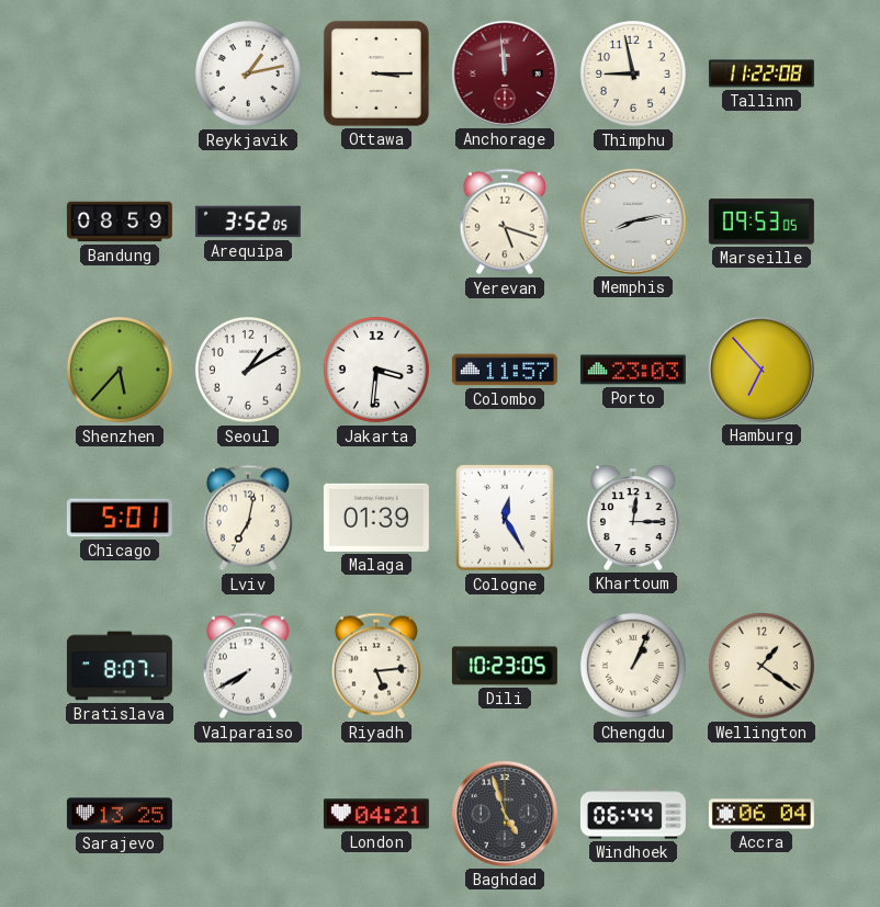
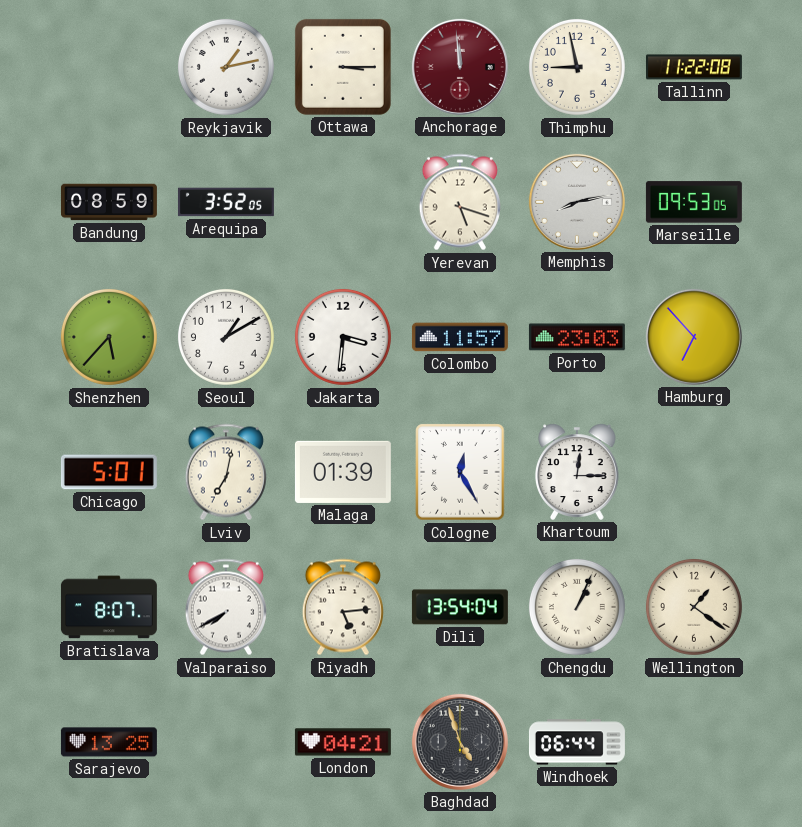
Dili: 10:23 -> 13:54 (460, 607)
Accra: 06:04 -> none (761, 814)
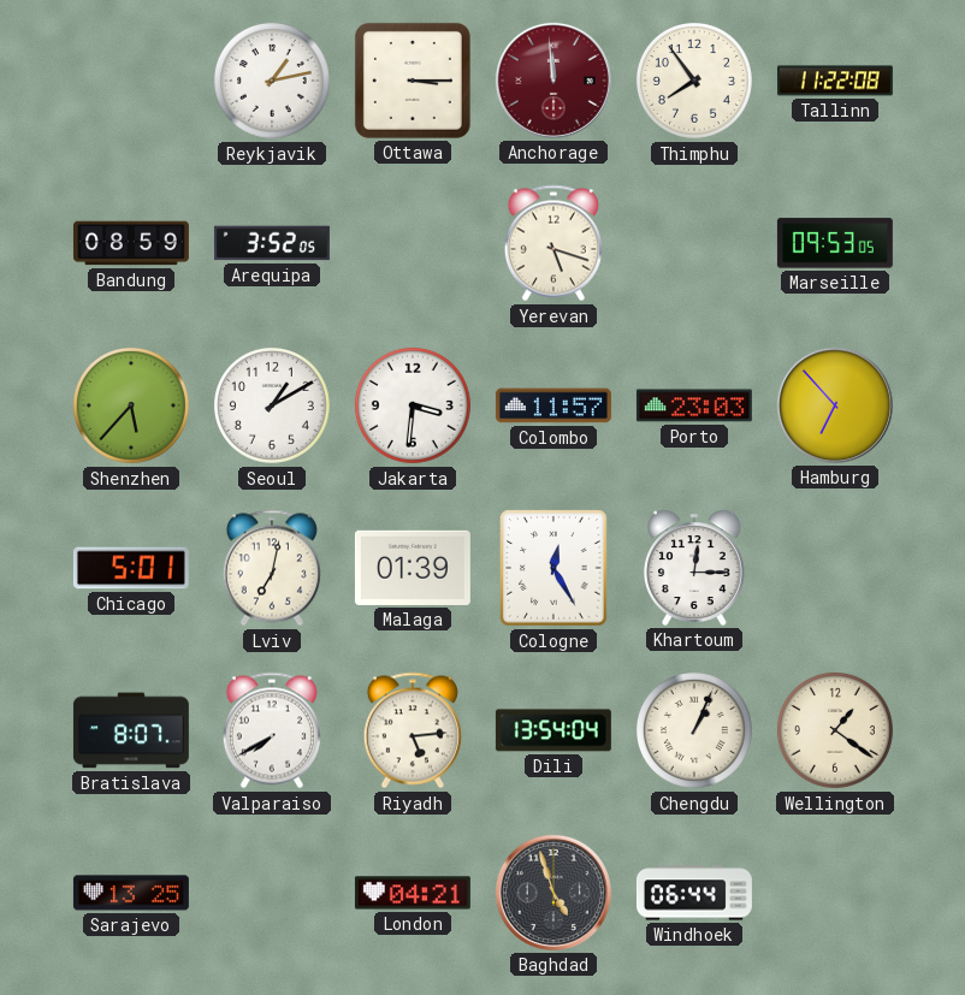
Thimphu: 8:58 -> 7:54 (694, 81)
Memphis: 8:13 -> none (577, 202)
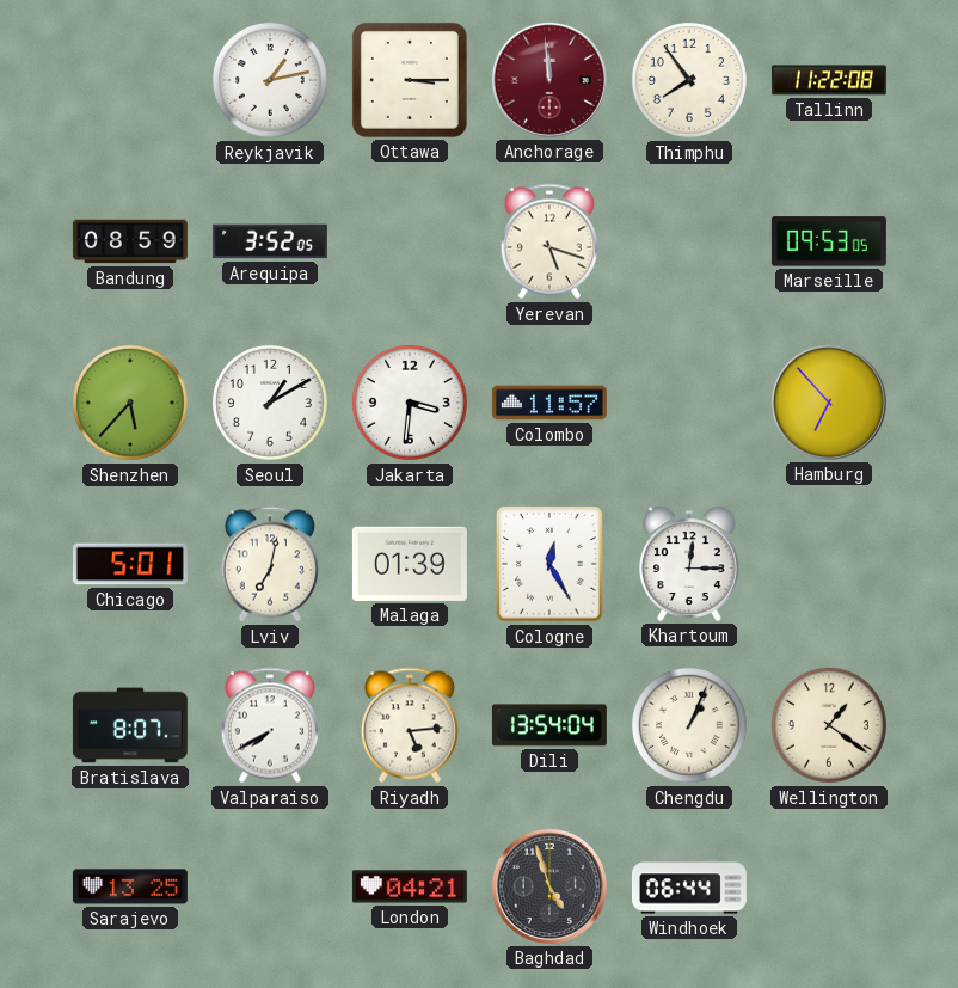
Porto: 23:03 -> none (694, 405)
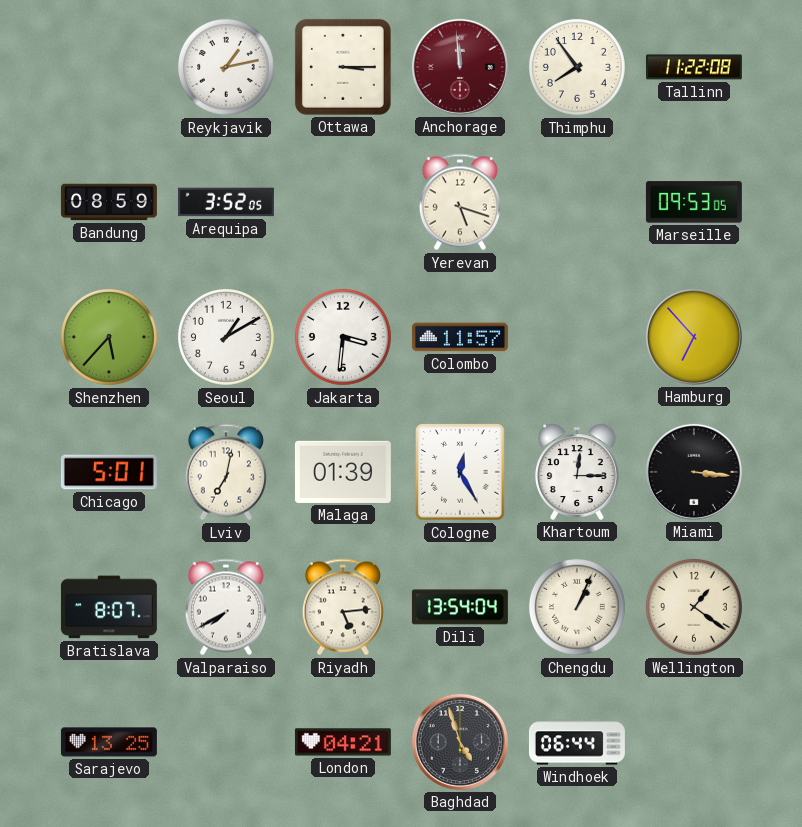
Miami: none -> 3:16 (694, 472)
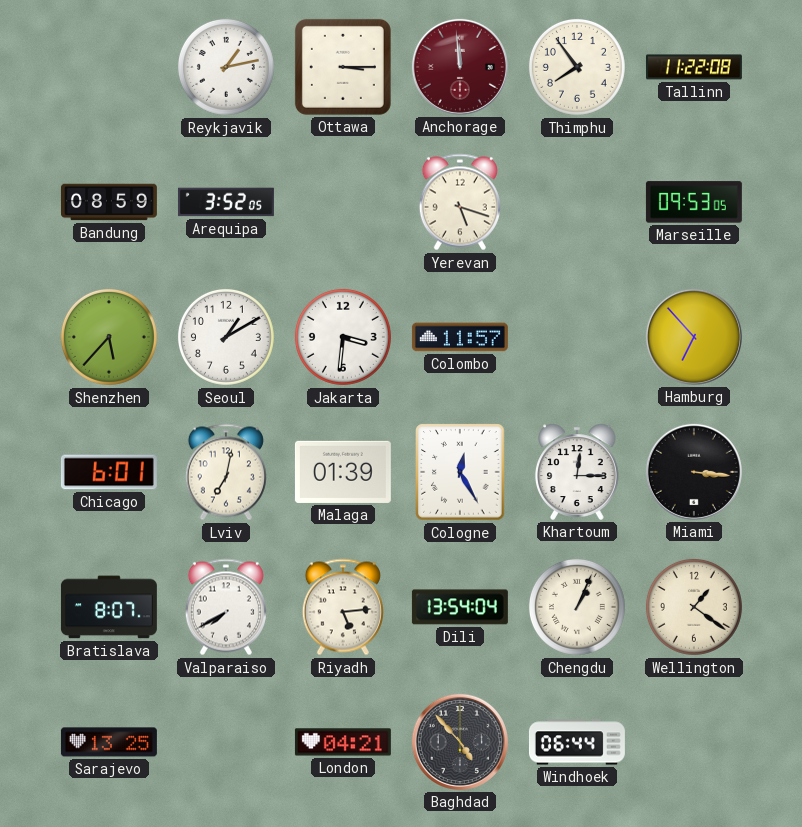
Chicago: 5:01 -> 6:01 (109, 472)
Baghdad: 4:57 -> 4:53 (460, 742)
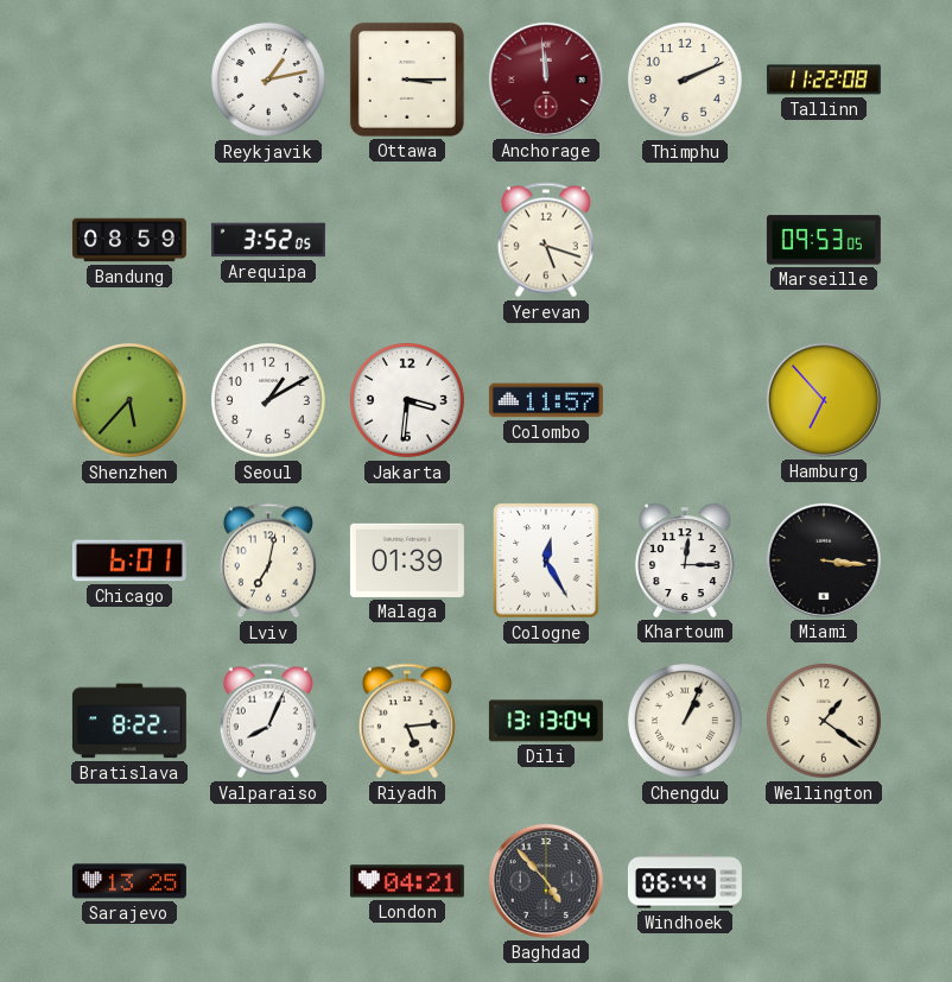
Thimphu: 7:54 -> 2:11 (685, 80)
Bratislava: 8:07 -> 8:22 (129, 721)
Valparaiso: 7:40 -> 8:04 (268, 721)
Dili: 13:54 -> 13:13 (546, 721)
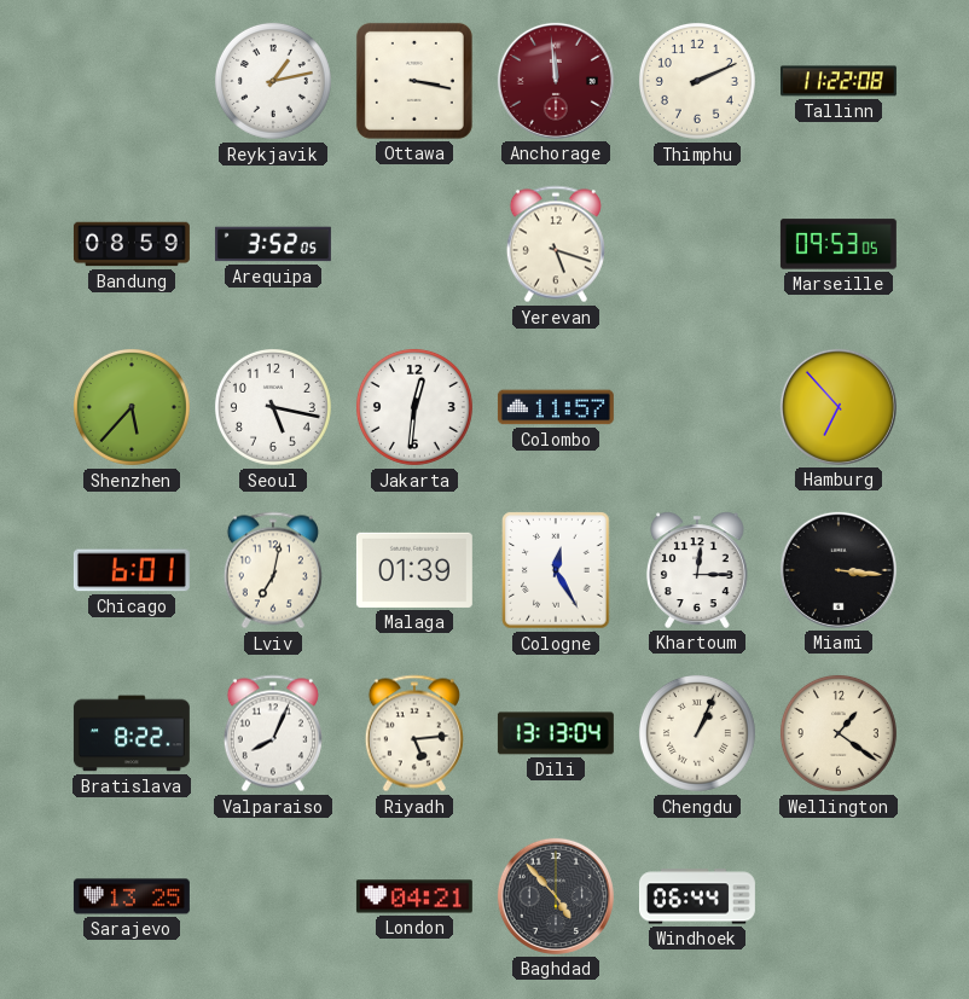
Ottawa: 3:15 -> 3:17 (414, 81)
Seoul: 1:10 -> 5:17 (273, 407)
Jakarta: 3:31 -> 12:31 (414, 407)
